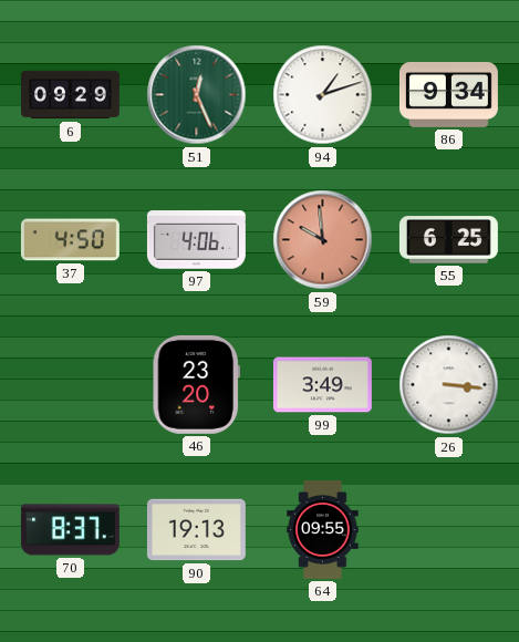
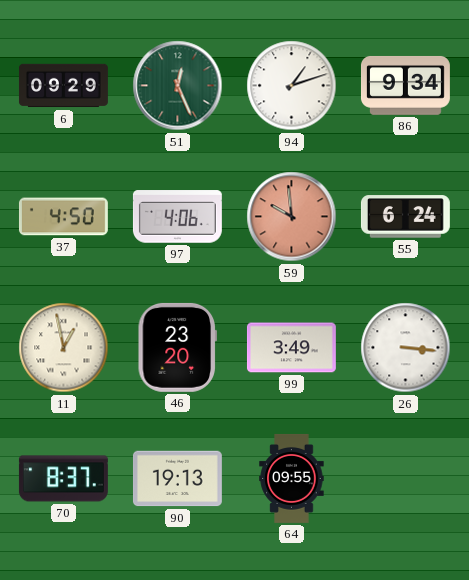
55: 6:25 -> 6:24 (405, 217)
11: none -> 12:58 (64, 348)
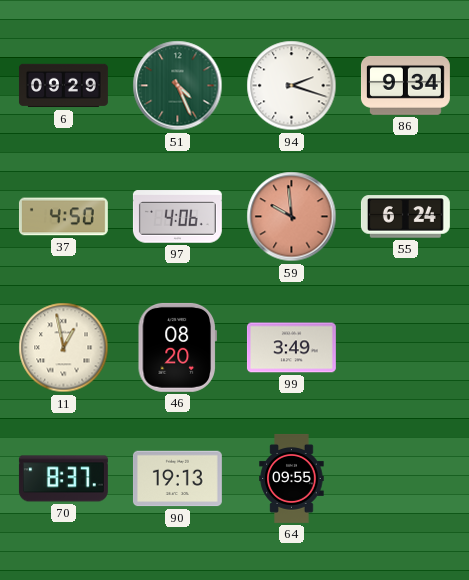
51: 12:26 -> 4:26 (178, 86)
94: 1:12 -> 2:18 (292, 86)
46: 23:20 -> 08:20 (177, 347)
26: 3:16 -> none (406, 348)
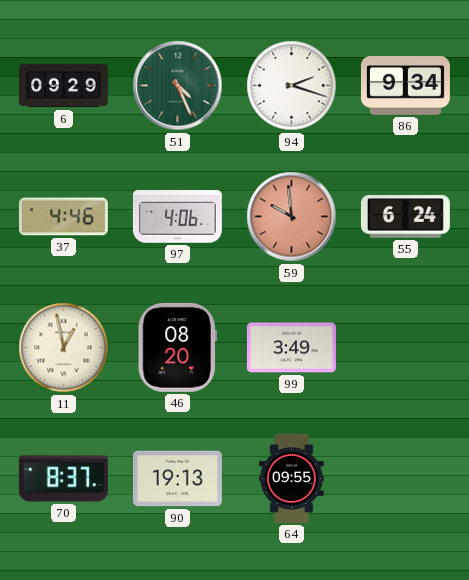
37: 4:50 -> 4:46 (63, 217)
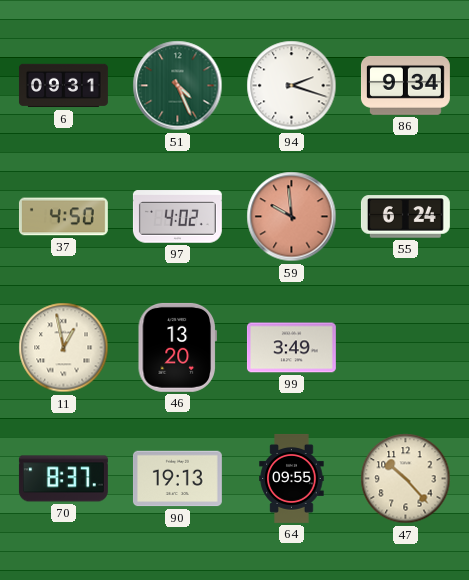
6: 09:29 -> 09:31 (63, 86)
37: 4:46 -> 4:50 (63, 217)
97: 4:06 -> 4:02 (177, 217)
46: 08:20 -> 13:20 (177, 347)
47: none -> 10:23 (406, 479)
